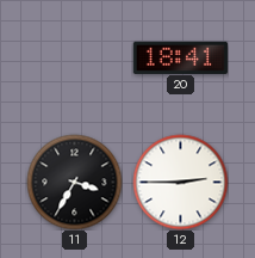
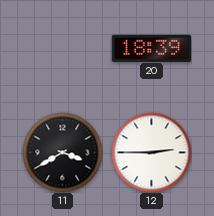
20: 18:41 -> 18:39 (151, 48)
11: 3:35 -> 3:40 (62, 152)
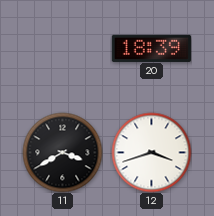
12: 2:45 -> 3:42 (151, 152)
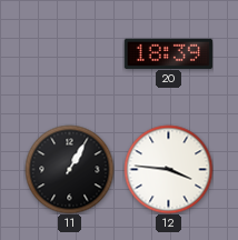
11: 3:40 -> 1:05 (69, 169)
12: 3:42 -> 3:46 (168, 169)
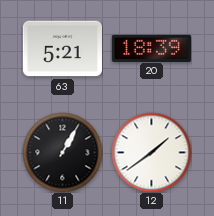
63: none -> 5:21 (62, 49)
12: 3:46 -> 1:39 (151, 152)
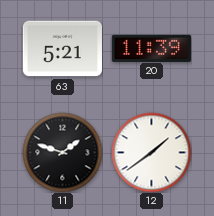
20: 18:39 -> 11:39 (151, 48)
11: 1:05 -> 1:48 (62, 152)
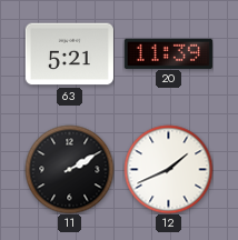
11: 1:48 -> 2:10 (69, 169)
12: 1:39 -> 1:41 (168, 169)
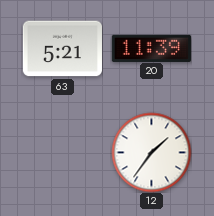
11: 2:10 -> none (69, 169)
12: 1:41 -> 1:36 (151, 152)
